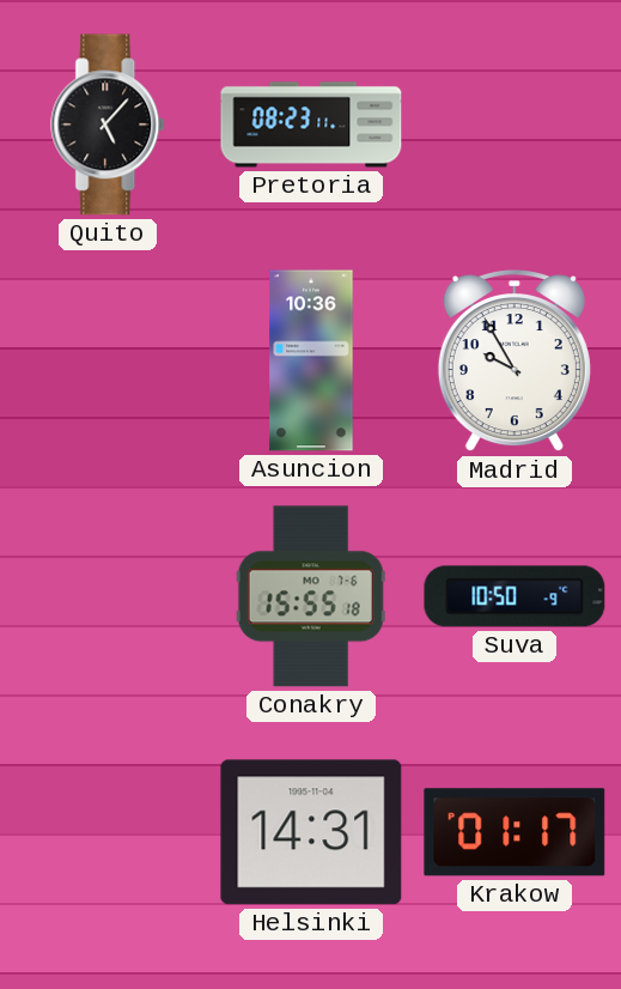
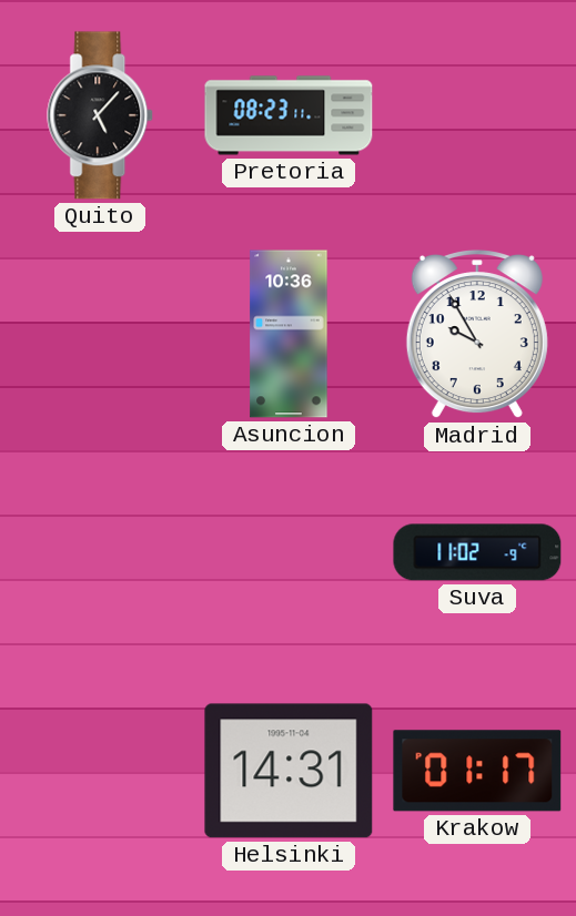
Conakry: 15:55 -> none (311, 596)
Suva: 10:50 -> 11:02 (477, 552)
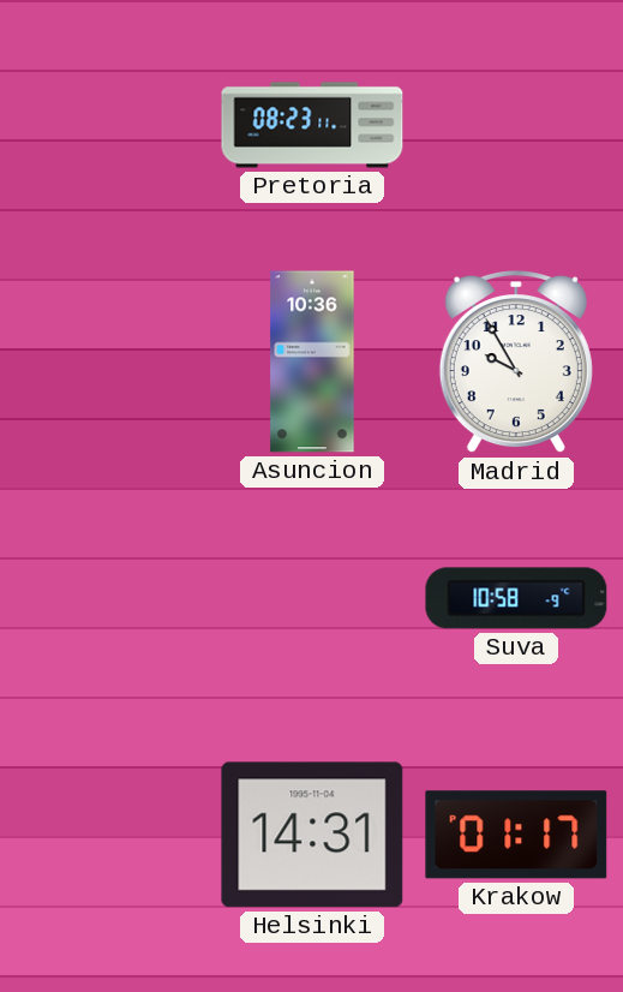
Quito: 5:07 -> none (101, 115)
Suva: 11:02 -> 10:58 (516, 598)
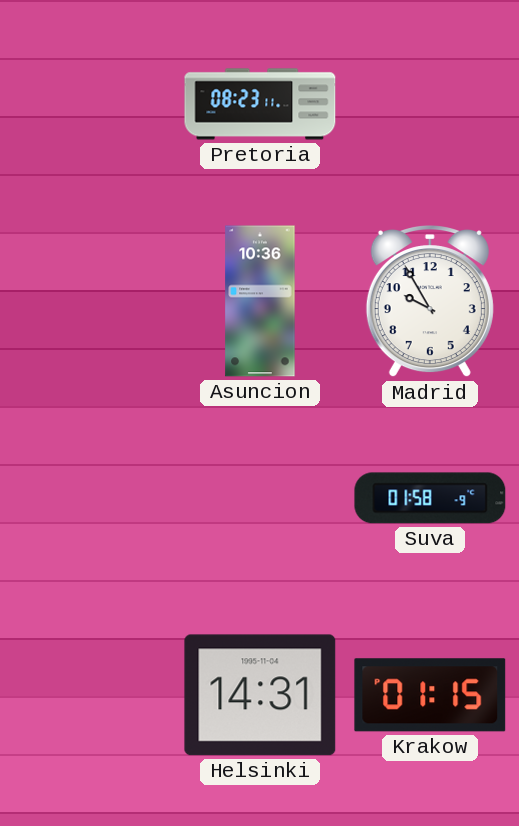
Suva: 10:58 -> 01:58 (430, 498)
Krakow: 01:17 -> 01:15 (430, 695)
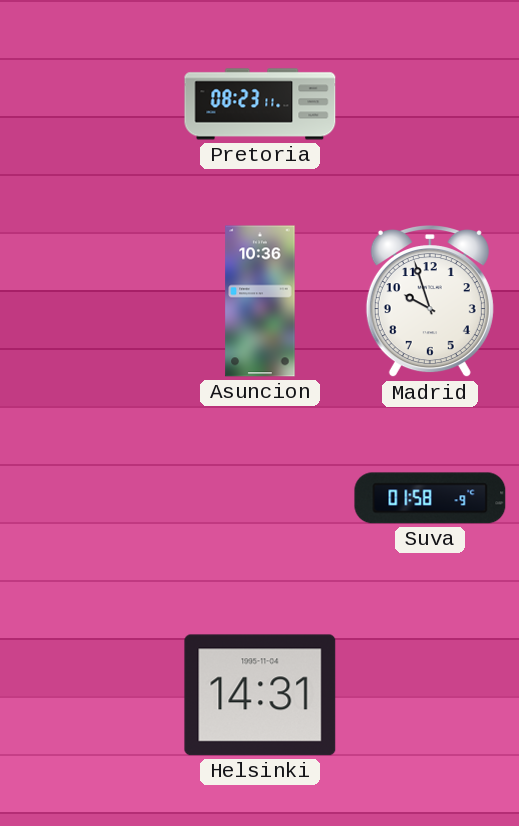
Madrid: 9:55 -> 9:57 (430, 302)
Krakow: 01:15 -> none (430, 695)
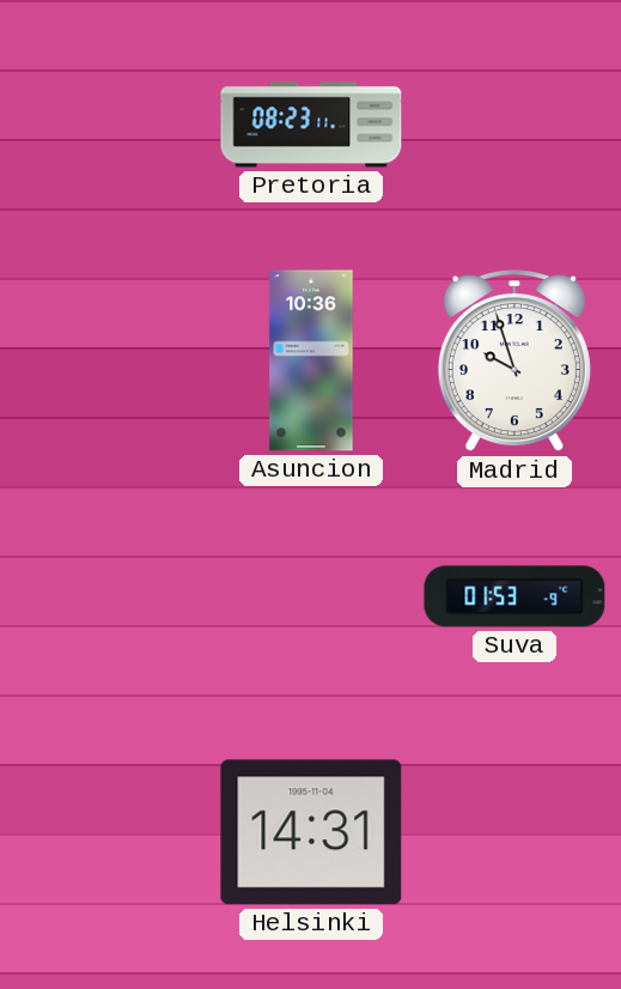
Suva: 01:58 -> 01:53 (515, 596)
